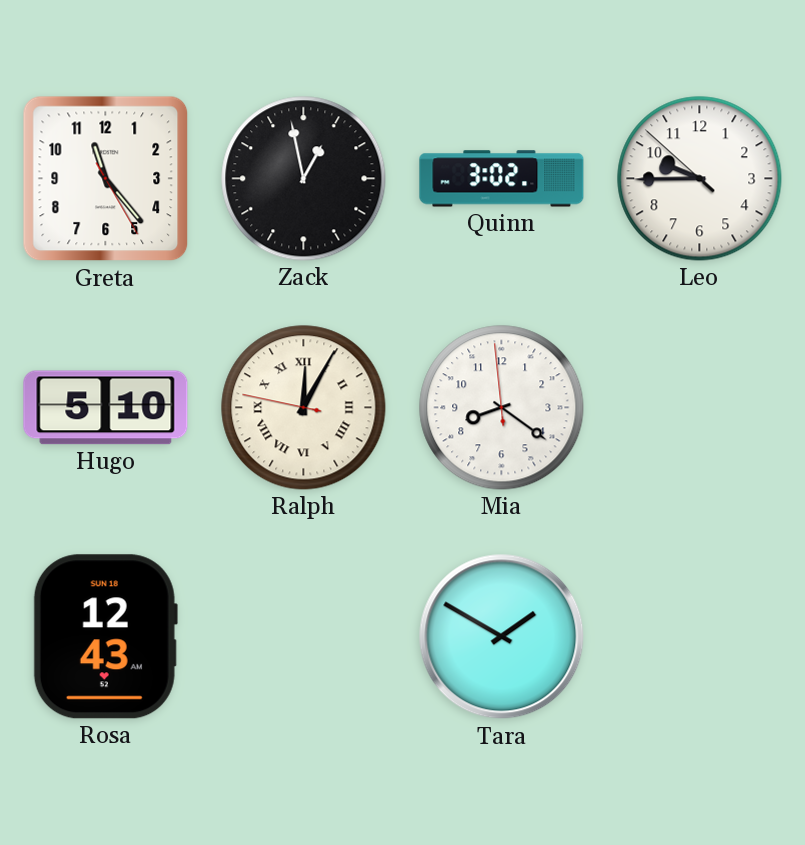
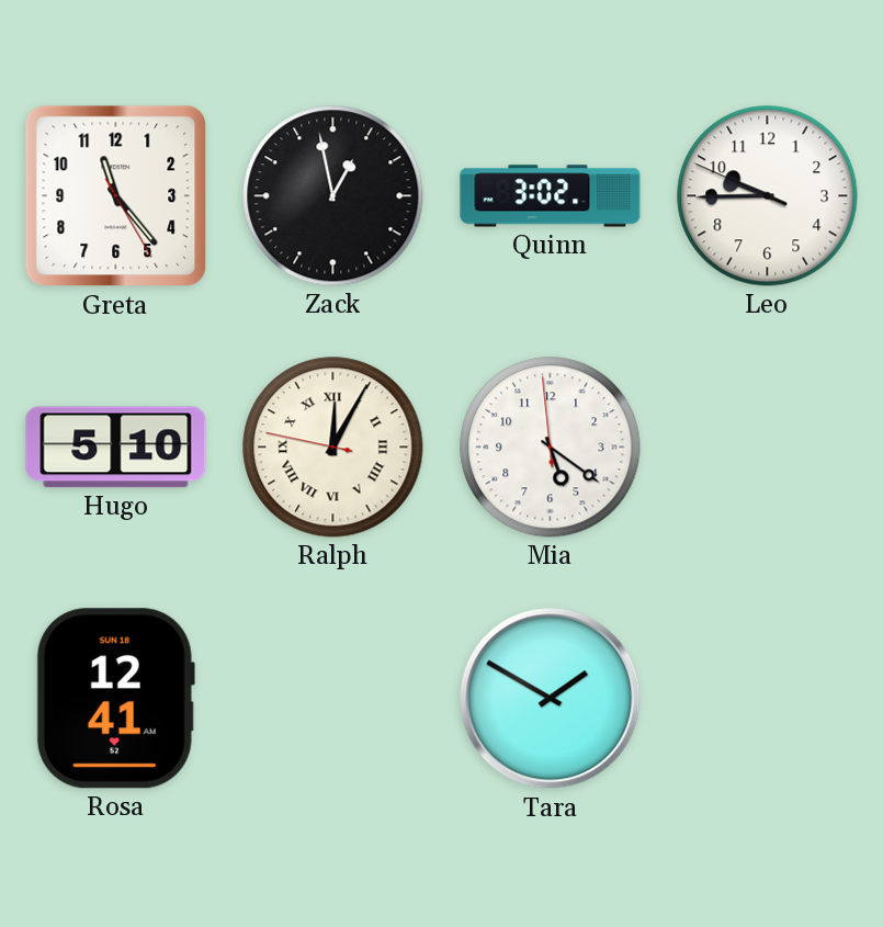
Leo: 9:44:52 -> 9:44:49 (768, 196)
Mia: 8:20 -> 5:20 (551, 448)
Rosa: 12:43 -> 12:41 (115, 699)
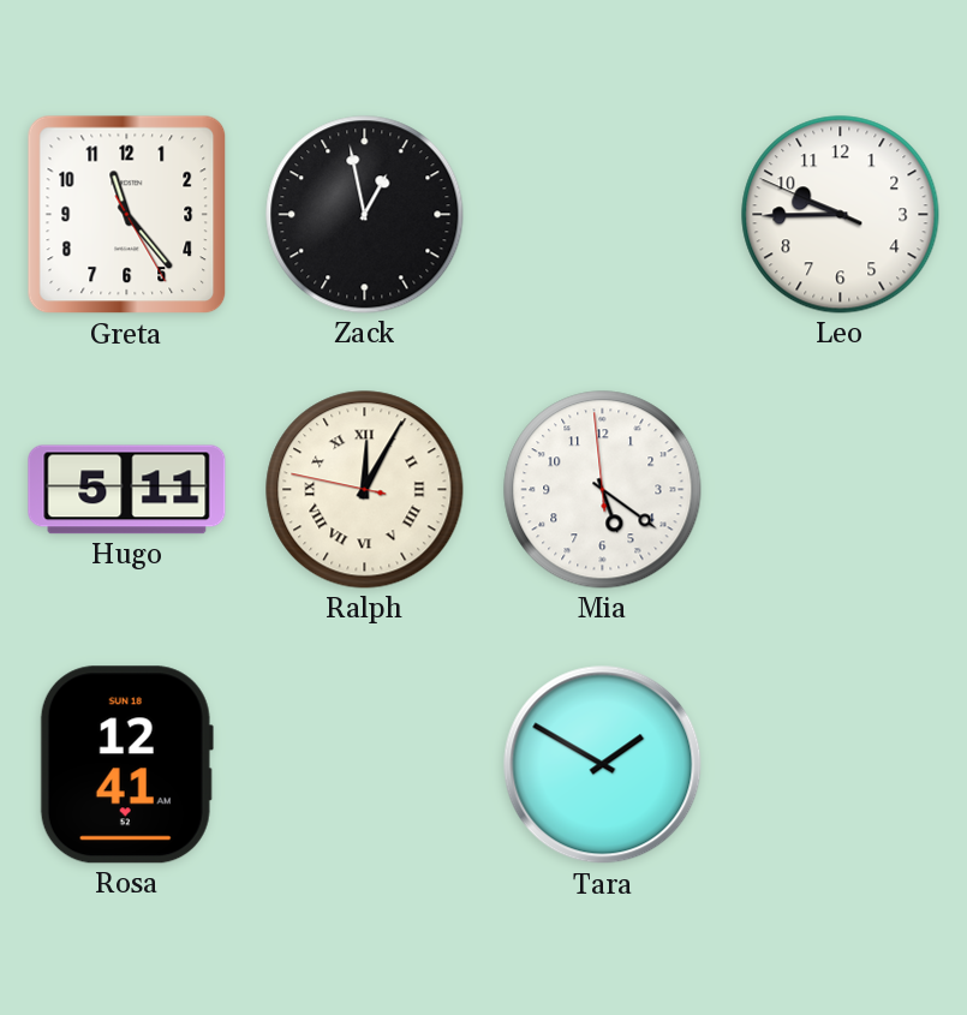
Quinn: 3:02 -> none (551, 196)
Hugo: 5:10 -> 5:11 (127, 490)
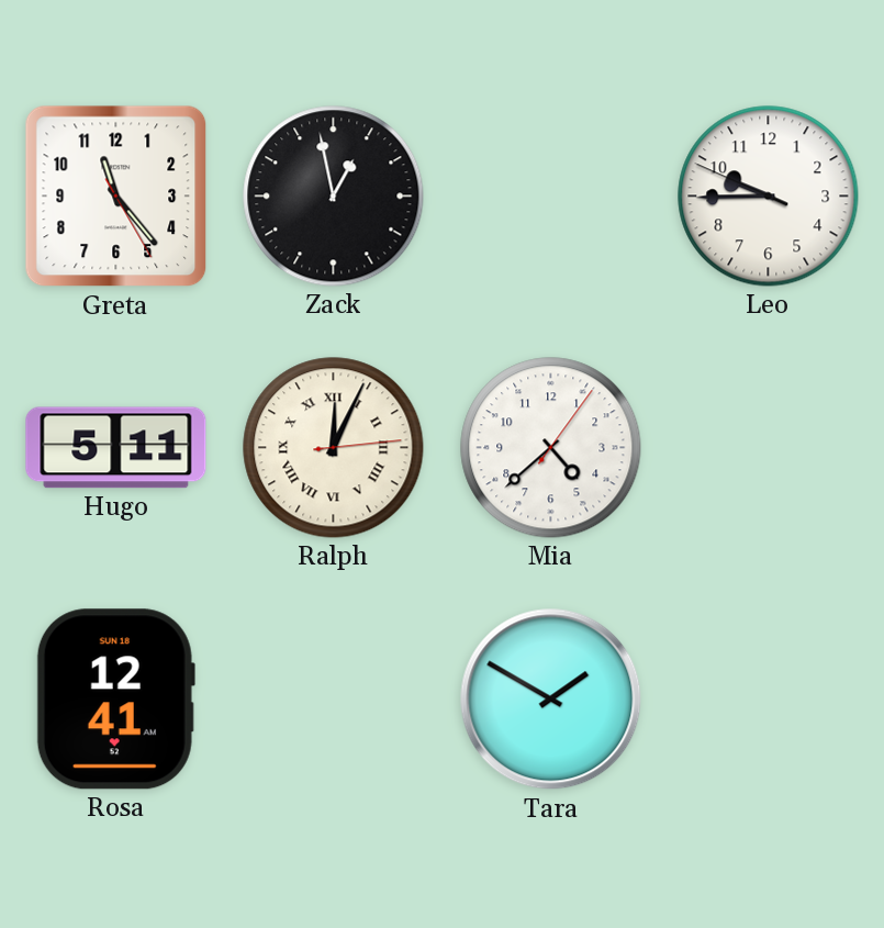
Ralph: 12:04:47 -> 12:04:14 (334, 448)
Mia: 5:20 -> 4:38 (551, 448)
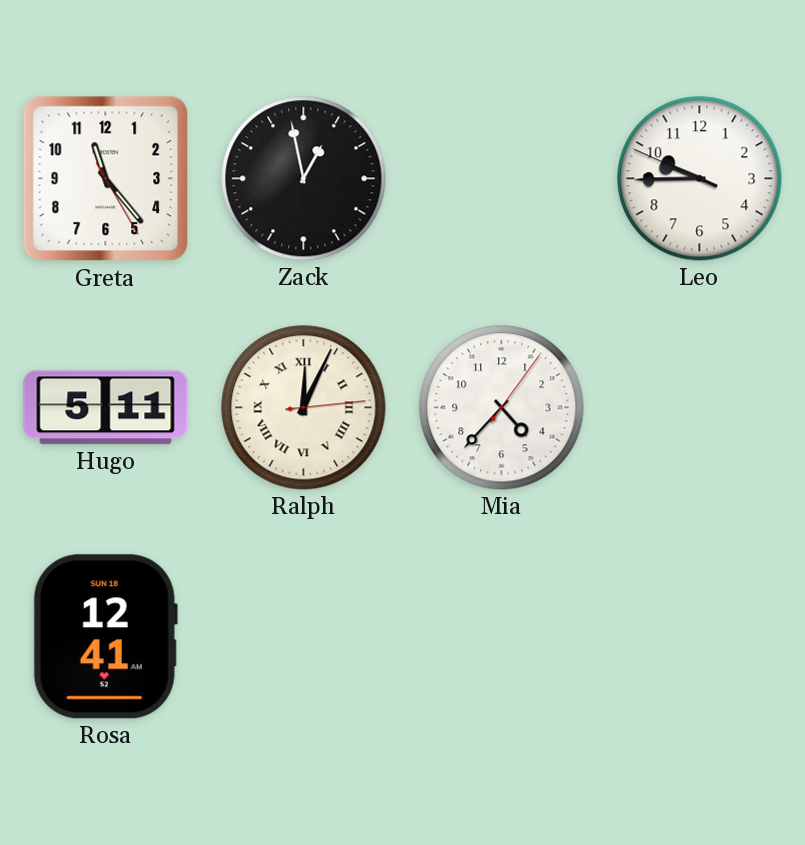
Mia: 4:38 -> 4:37 (502, 408)
Tara: 1:50 -> none (551, 700)
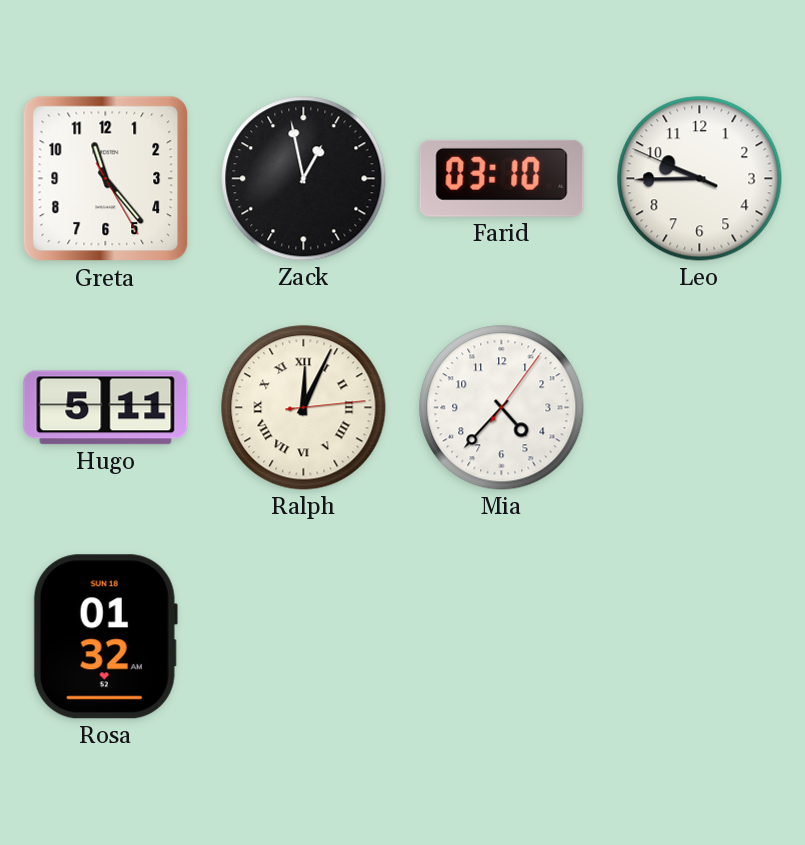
Farid: none -> 03:10 (502, 178)
Rosa: 12:41 -> 01:32 (105, 637)
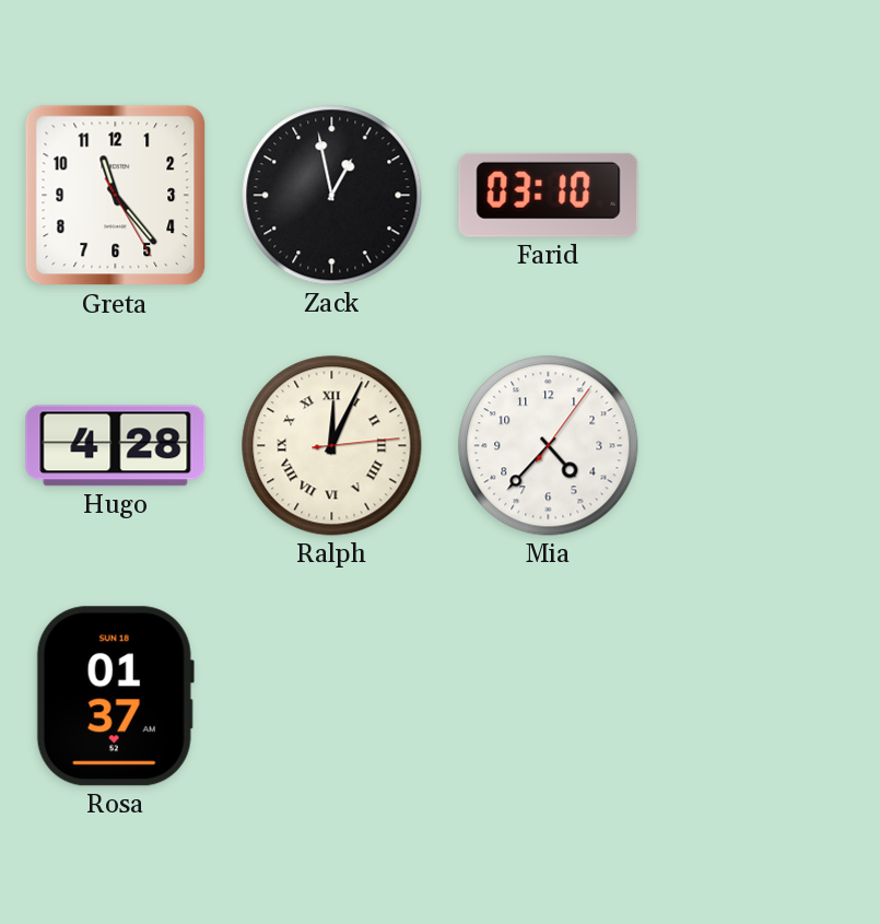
Leo: 9:44 -> none (700, 179)
Hugo: 5:11 -> 4:28 (116, 446)
Rosa: 01:32 -> 01:37 (115, 697)
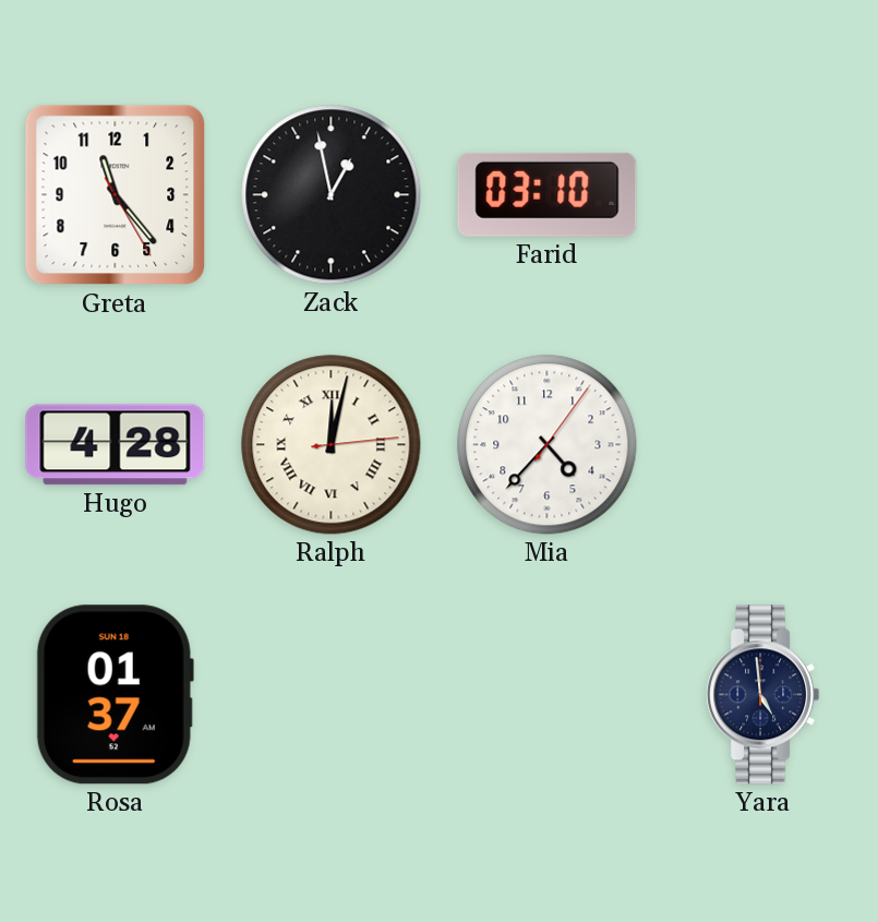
Ralph: 12:04 -> 12:02 (332, 445)
Yara: none -> 4:59 (763, 695)
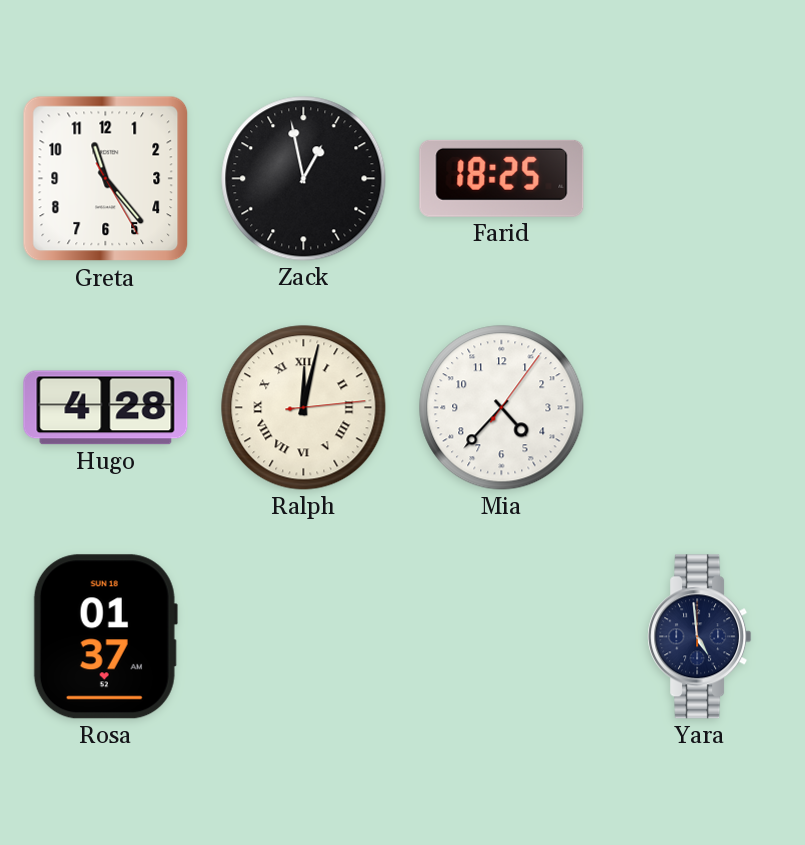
Farid: 03:10 -> 18:25 (502, 178)
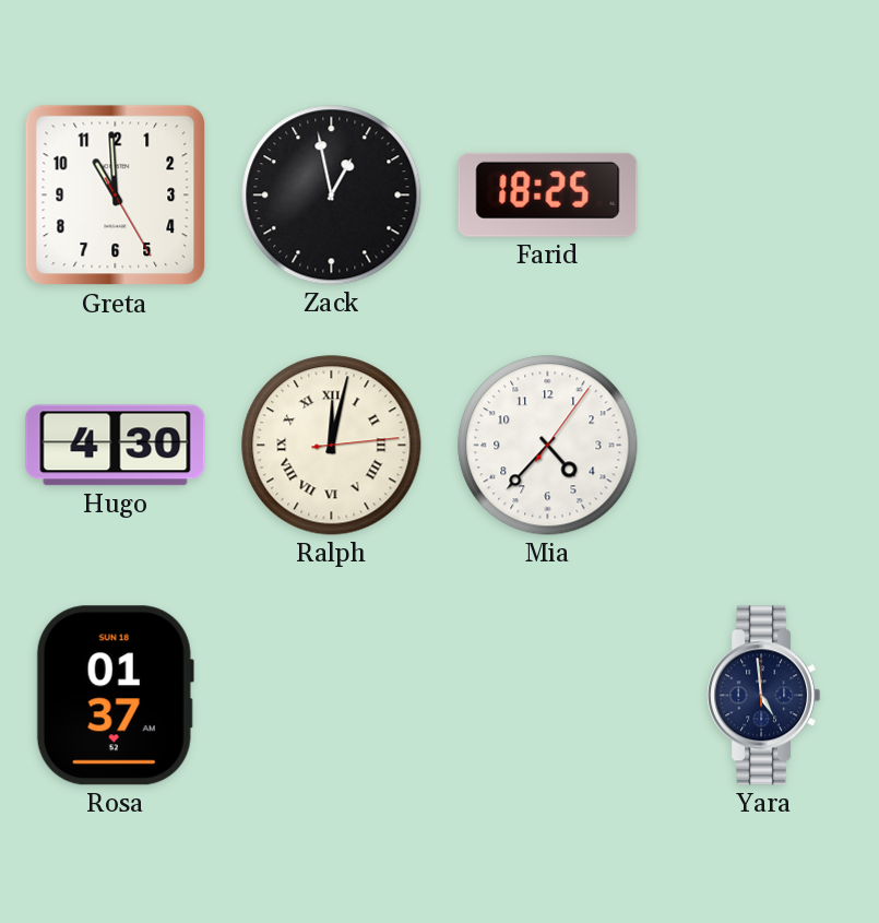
Greta: 11:23 -> 10:59 (116, 196)
Hugo: 4:28 -> 4:30 (116, 446)
